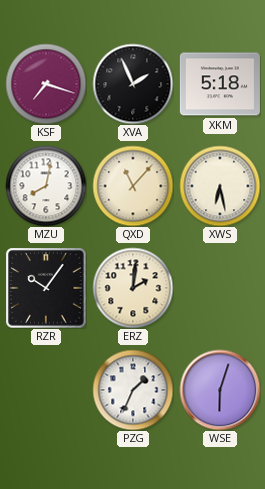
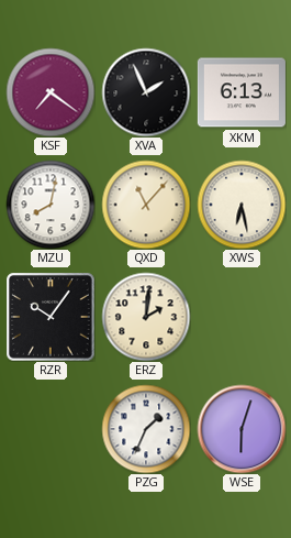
KSF: 7:18 -> 7:21 (51, 92)
XKM: 5:18 -> 6:13 (242, 92)
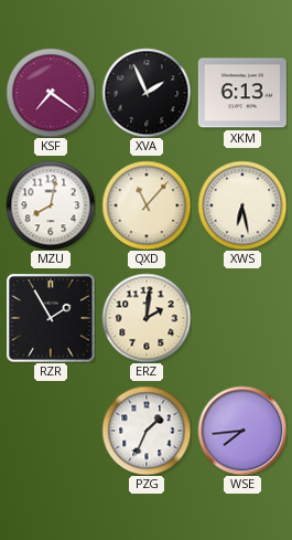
RZR: 10:06 -> 1:55 (51, 318)
WSE: 6:03 -> 7:44 (242, 431)
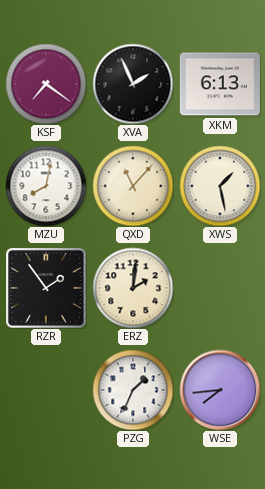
XWS: 6:28 -> 1:28 (220, 186)
RZR: 1:55 -> 1:54 (46, 288)
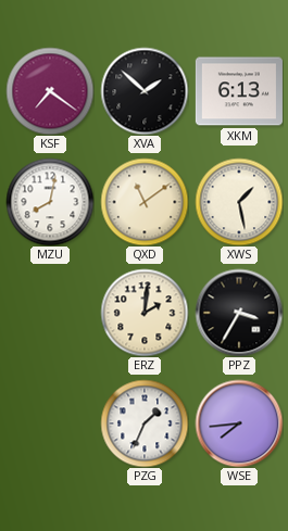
XVA: 1:56 -> 1:52 (145, 91)
QXD: 11:07 -> 11:09 (145, 202)
RZR: 1:54 -> none (46, 288)
PPZ: none -> 3:35 (239, 313)
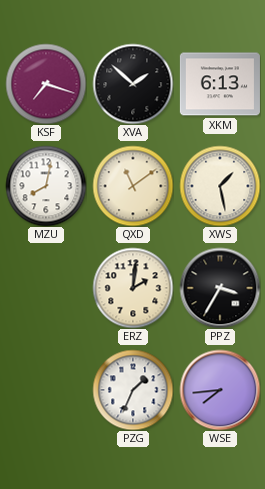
KSF: 7:21 -> 7:18 (46, 84)
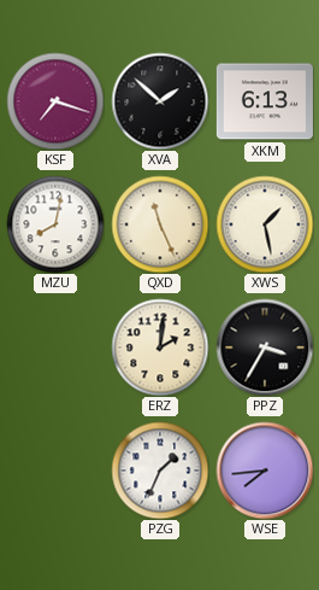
QXD: 11:09 -> 11:26 (160, 224)
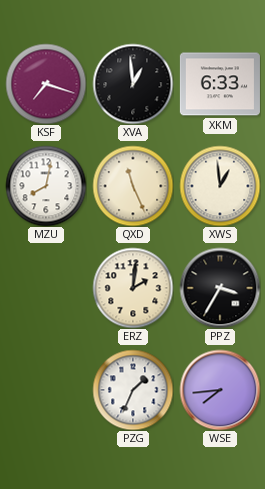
XVA: 1:52 -> 12:59 (133, 84)
XKM: 6:13 -> 6:33 (220, 84)
XWS: 1:28 -> 12:59 (220, 186)
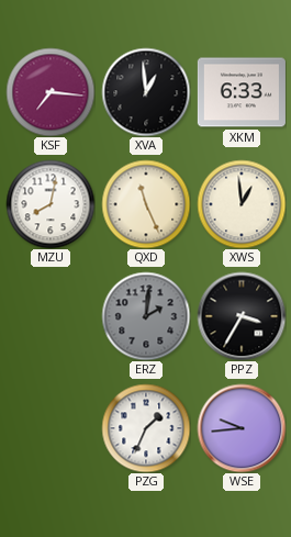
KSF: 7:18 -> 7:16 (51, 92)
ERZ dial: cream -> grey (146, 316)
WSE: 7:44 -> 9:44 (242, 428)
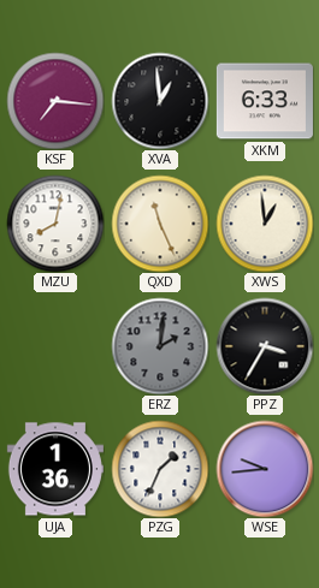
UJA: none -> 1:36 (55, 469)
